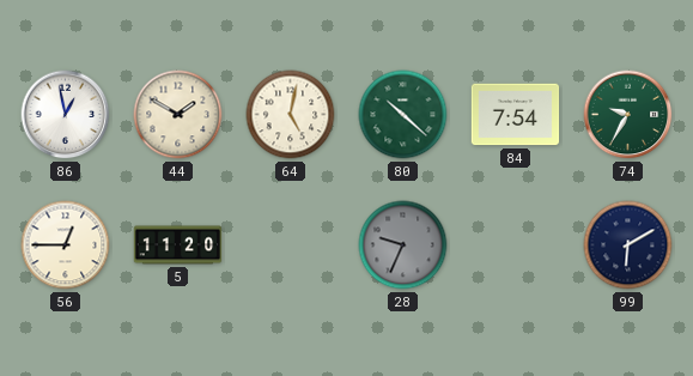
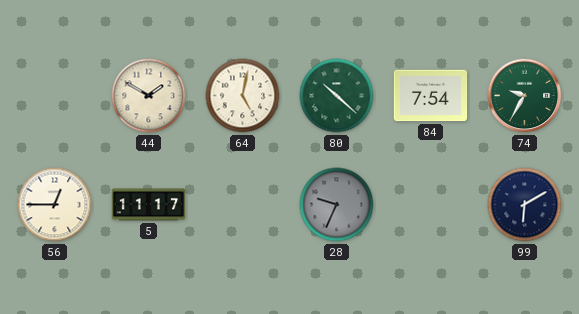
86: 12:58 -> none (66, 115)
5: 11:20 -> 11:17 (149, 205)
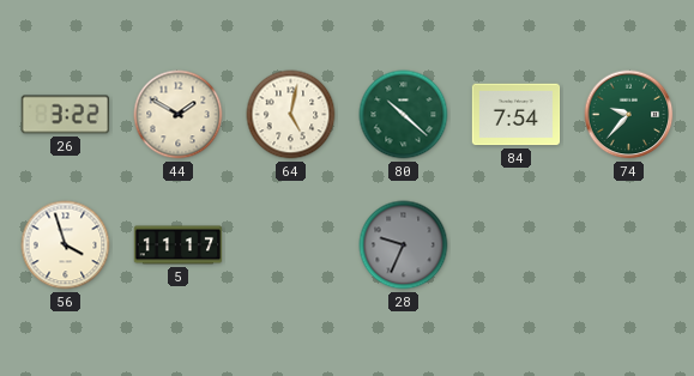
26: none -> 3:22 (66, 115)
74: 9:35 -> 9:37 (629, 115)
56: 12:45 -> 3:57 (66, 245)
99: 6:10 -> none (525, 205)
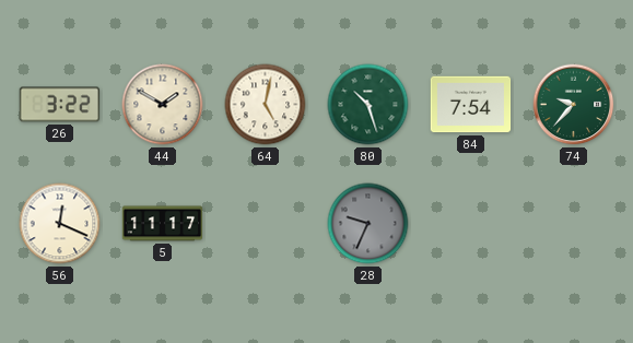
80: 10:22 -> 10:27 (368, 105)
56: 3:57 -> 12:19 (60, 224)
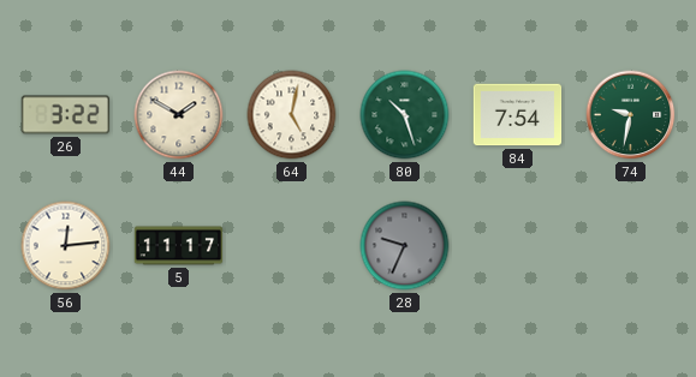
74: 9:37 -> 9:32 (631, 115)
56: 12:19 -> 12:14 (66, 246)
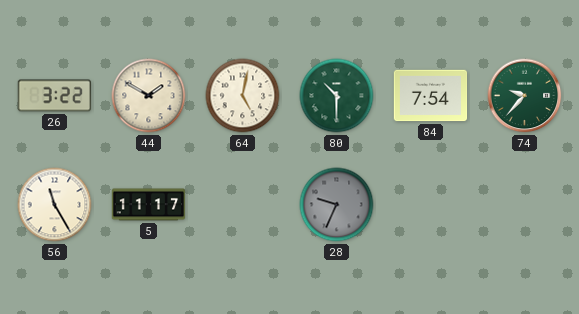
80: 10:27 -> 10:30 (337, 96)
74: 9:32 -> 9:37 (525, 96)
56: 12:14 -> 11:25 (55, 205)
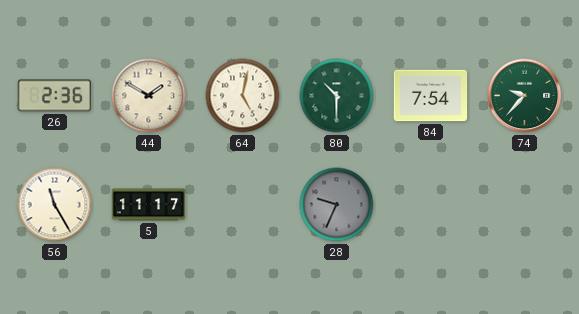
26: 3:22 -> 2:36 (55, 96)
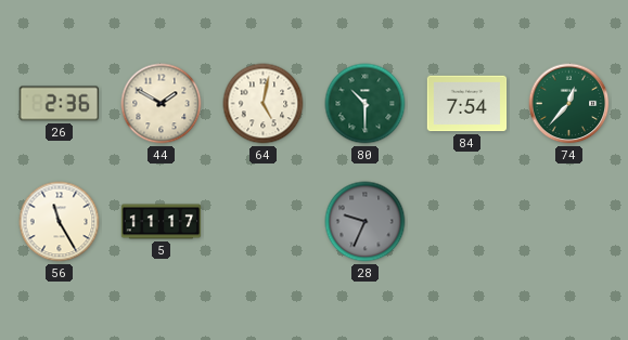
74: 9:37 -> 12:37 (569, 104)
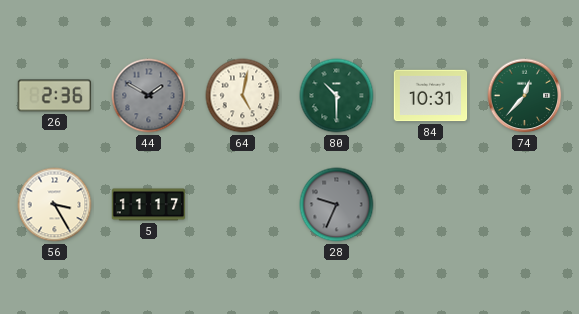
44 dial: cream -> grey (149, 96)
84: 7:54 -> 10:31 (431, 96)
56: 11:25 -> 3:25 (55, 205)
